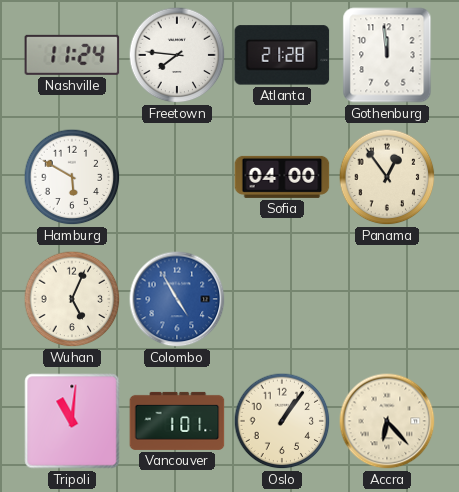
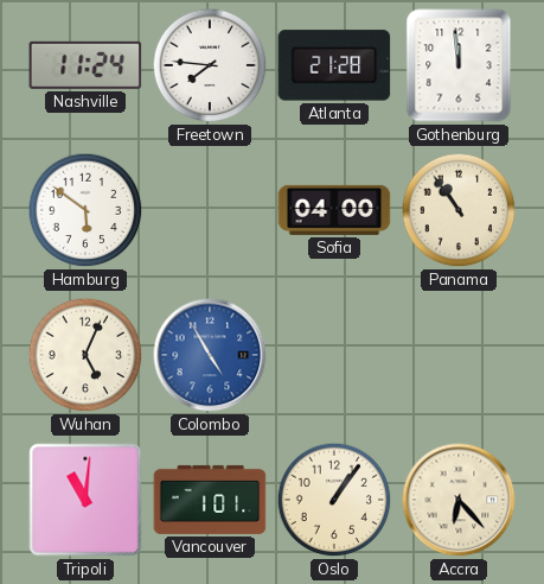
Hamburg: 5:50 -> 5:51 (85, 210)
Panama: 12:54 -> 10:54 (459, 210)
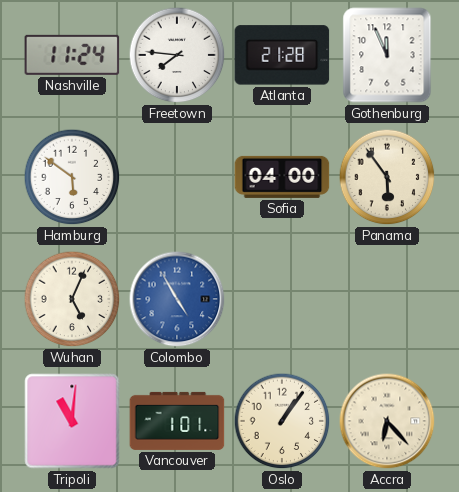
Gothenburg: 11:59 -> 11:56 (387, 55)
Panama: 10:54 -> 5:54 (387, 177)
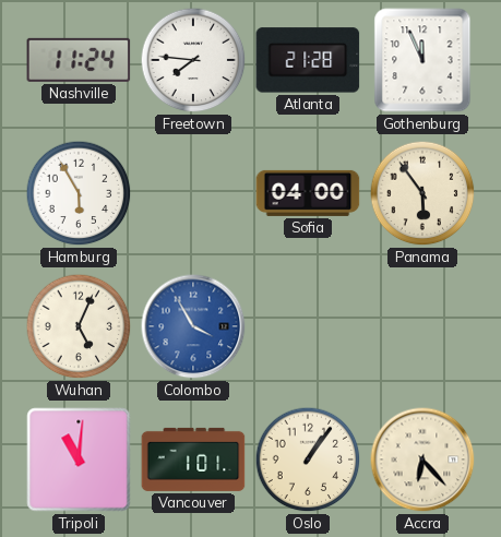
Hamburg: 5:51 -> 5:55 (79, 193)
Colombo: 4:55 -> 3:55 (193, 326)
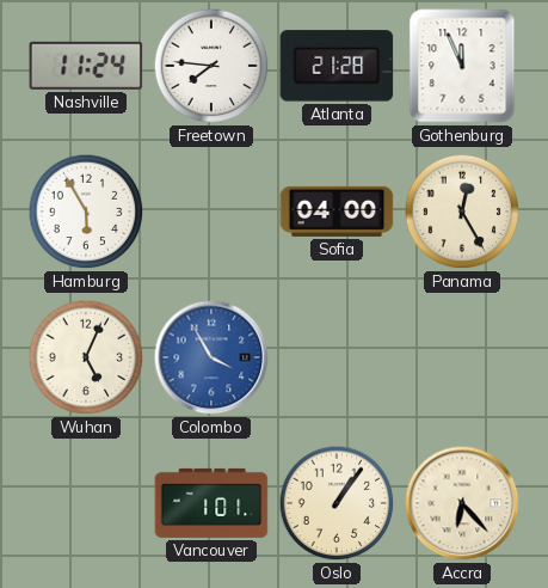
Panama: 5:54 -> 12:25 (462, 212)
Tripoli: 11:01 -> none (79, 460)
